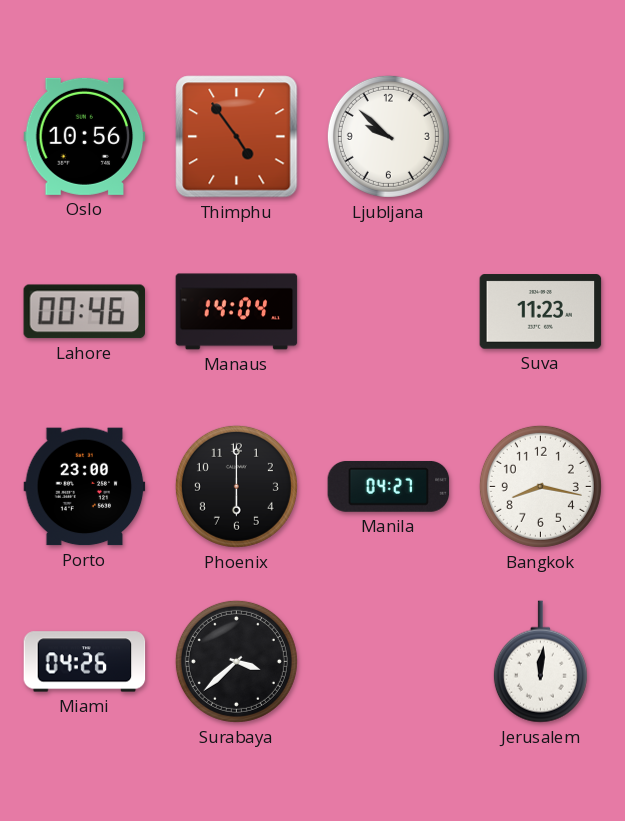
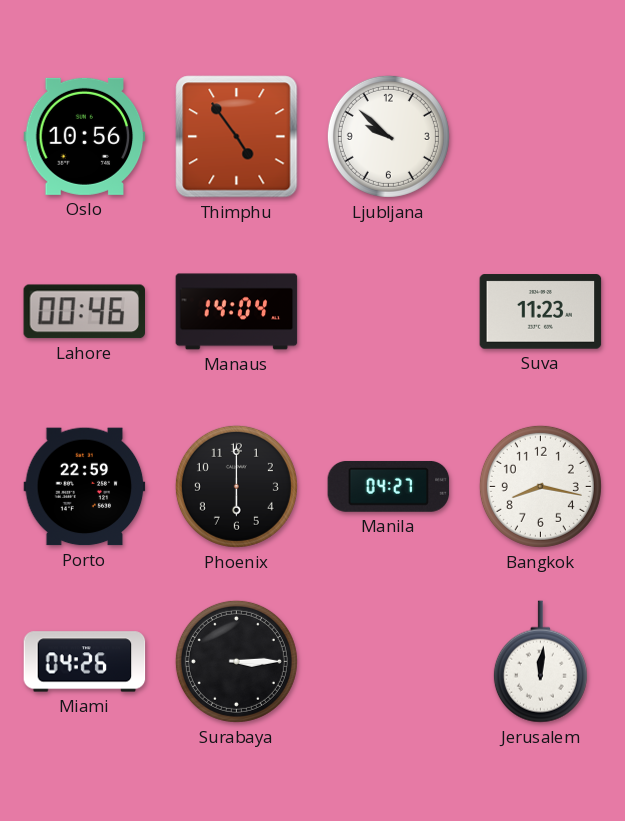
Porto: 23:00 -> 22:59 (85, 487)
Surabaya: 3:38 -> 3:15 (236, 661)
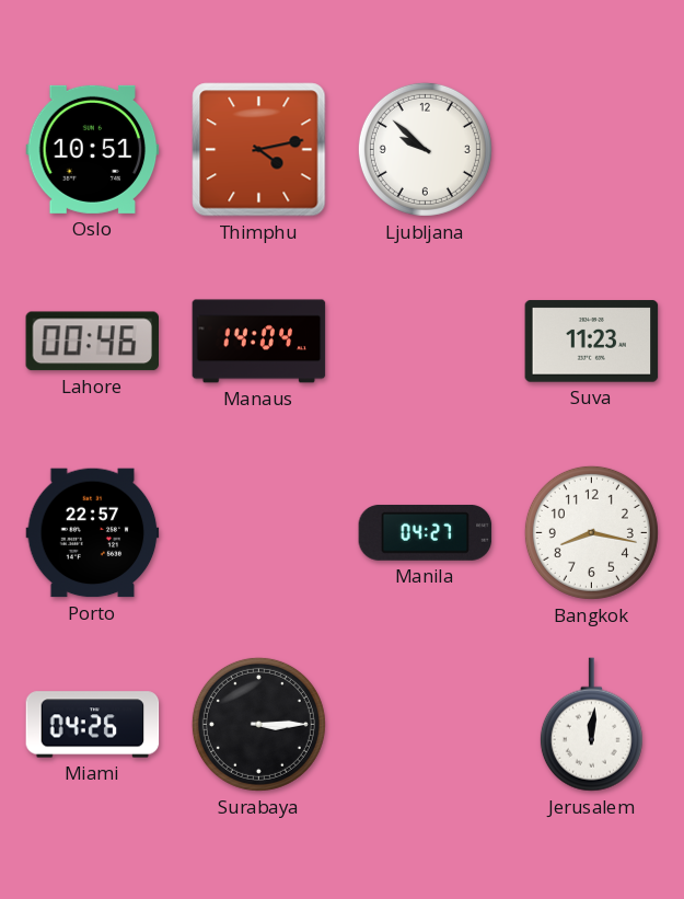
Oslo: 10:56 -> 10:51 (93, 149)
Thimphu: 4:54 -> 4:13 (259, 150)
Porto: 22:59 -> 22:57 (93, 533)
Phoenix: 6:00 -> none (236, 486)
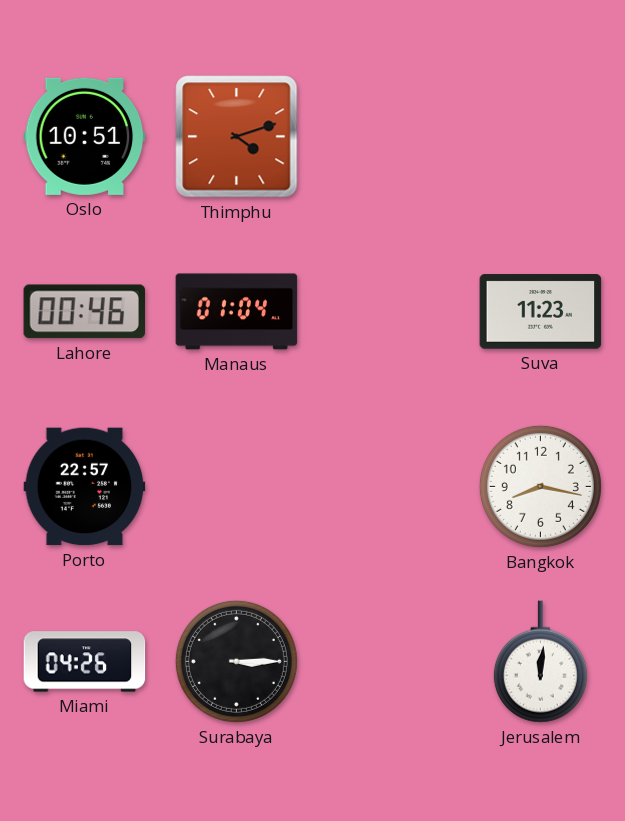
Thimphu: 4:13 -> 4:12 (237, 137)
Ljubljana: 9:52 -> none (425, 149)
Manaus: 14:04 -> 01:04 (237, 312)
Manila: 04:27 -> none (426, 532)
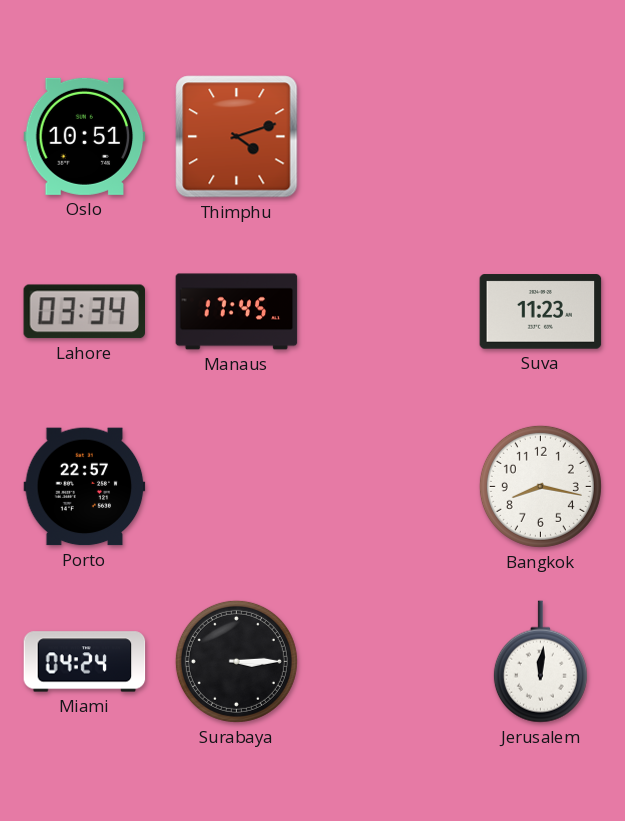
Lahore: 00:46 -> 03:34 (84, 312)
Manaus: 01:04 -> 17:45 (237, 312)
Miami: 04:26 -> 04:24 (85, 662)
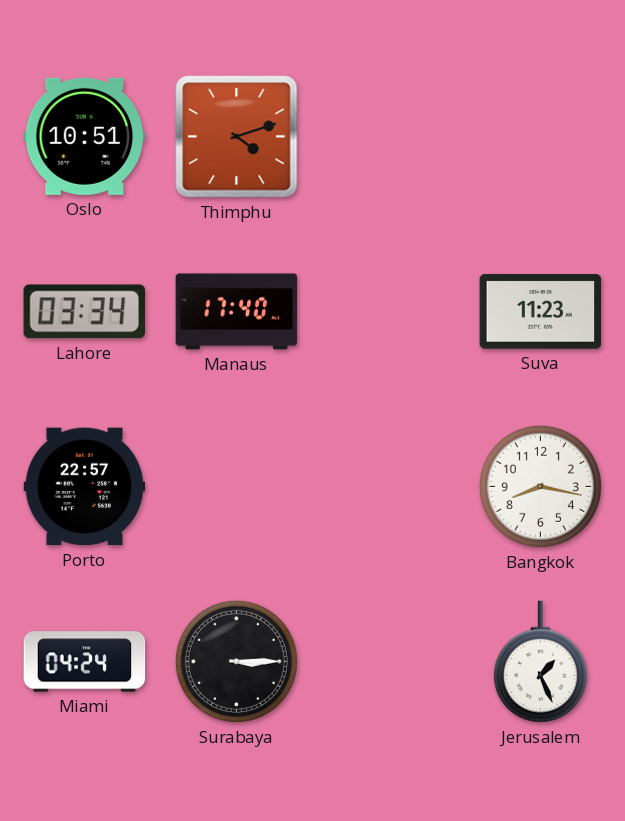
Manaus: 17:45 -> 17:40 (237, 312)
Jerusalem: 12:01 -> 1:26 (540, 662)
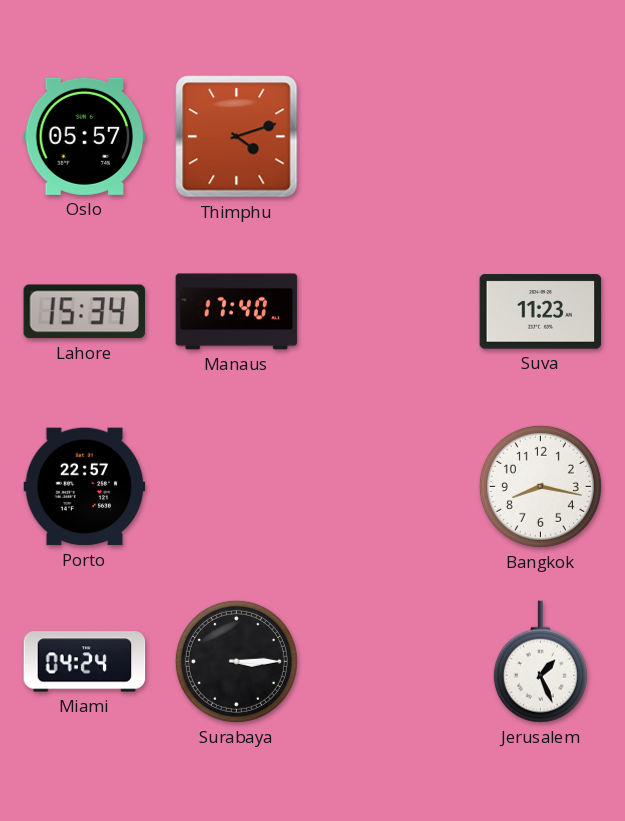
Oslo: 10:51 -> 05:57 (85, 136)
Lahore: 03:34 -> 15:34 (84, 312)
